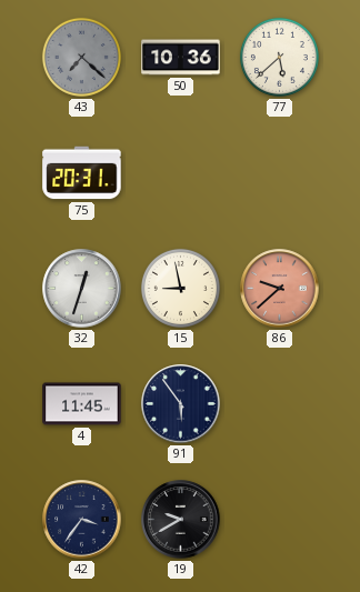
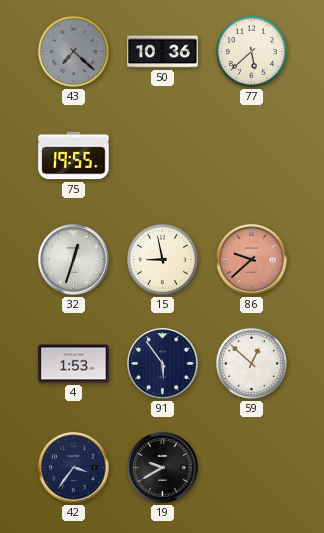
75: 20:31 -> 19:55 (74, 156)
4: 11:45 -> 1:53 (74, 364)
59: none -> 12:52 (251, 363)
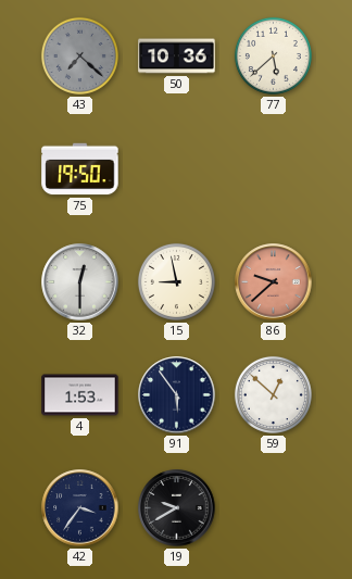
75: 19:55 -> 19:50 (80, 169)
32: 12:33 -> 12:30 (80, 282)
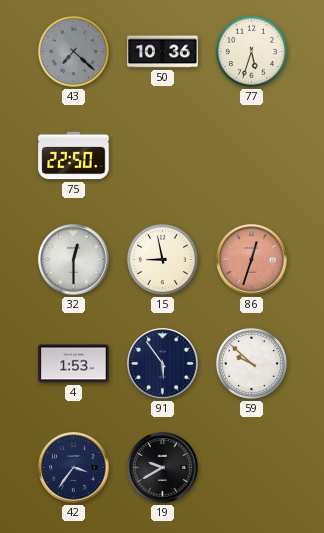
77: 5:38 -> 5:33 (251, 51)
75: 19:50 -> 22:50 (74, 156)
86: 9:38 -> 12:33 (252, 260)
59: 12:52 -> 9:52 (251, 363)
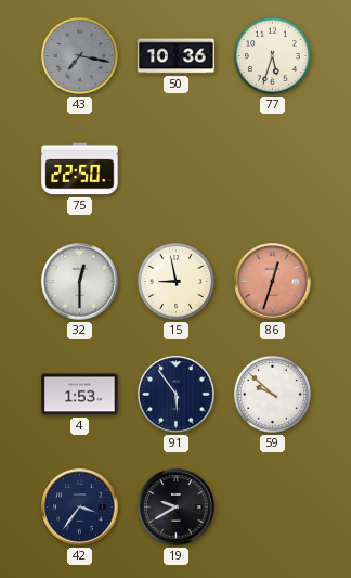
43: 7:22 -> 7:17 (79, 55)
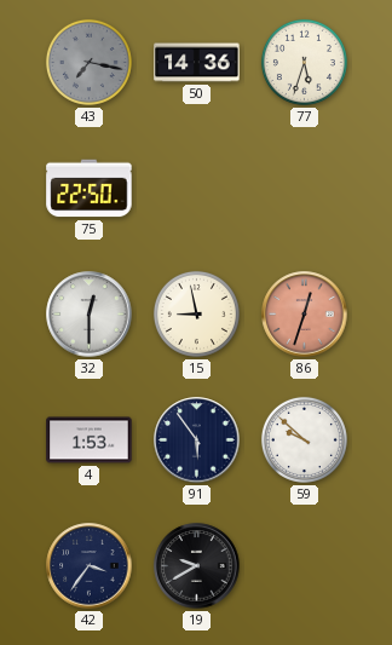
50: 10:36 -> 14:36 (197, 63)
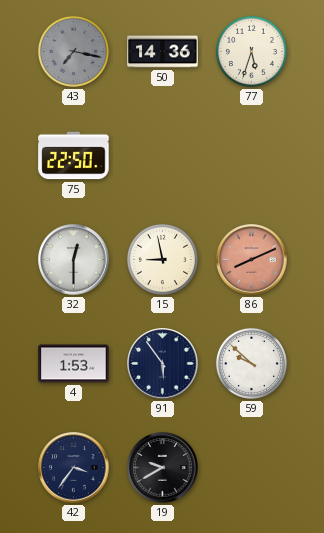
86: 12:33 -> 8:11 (252, 260)
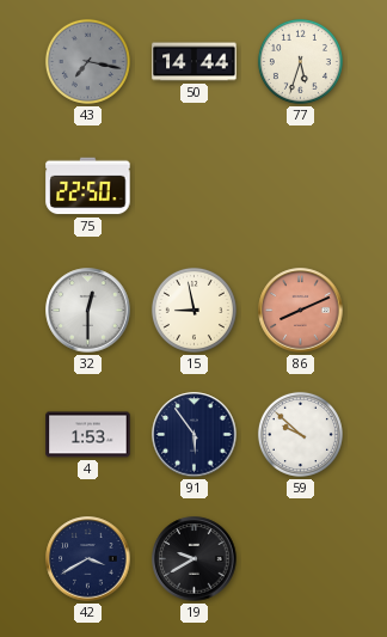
50: 14:36 -> 14:44 (195, 62)
42: 3:36 -> 3:40 (88, 559)
